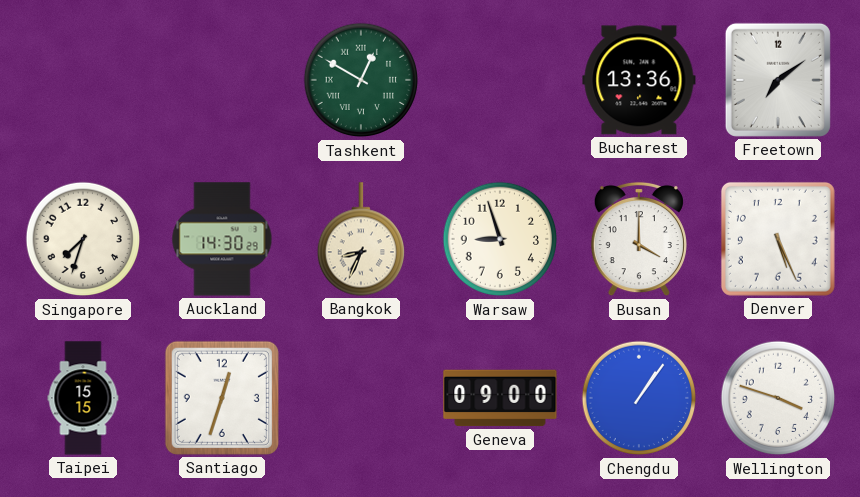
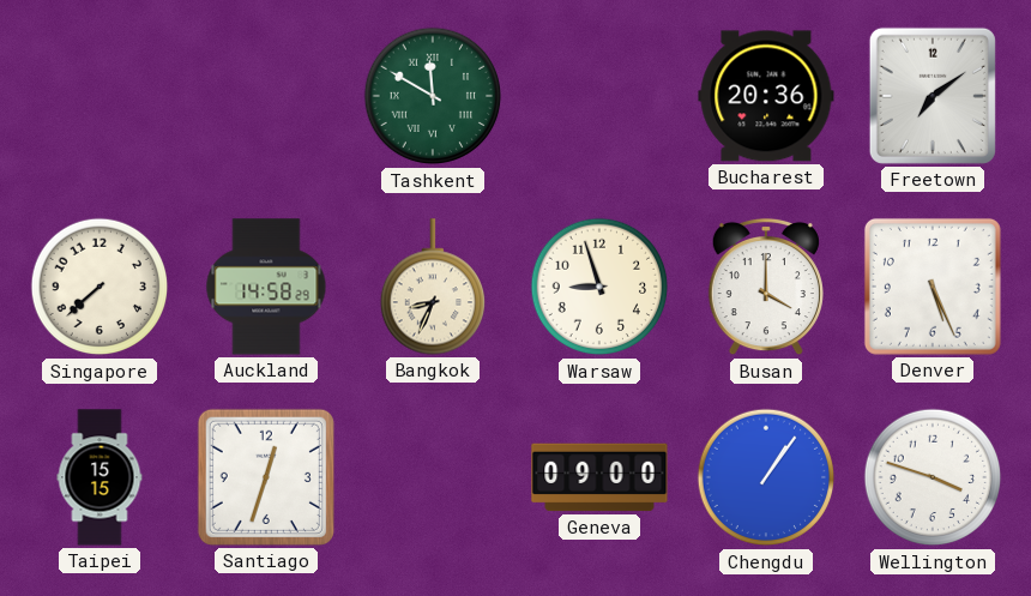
Tashkent: 12:50 -> 11:50 (433, 96)
Bucharest: 13:36 -> 20:36 (766, 96)
Singapore: 7:33 -> 7:38 (100, 287)
Auckland: 14:30 -> 14:58 (266, 287)
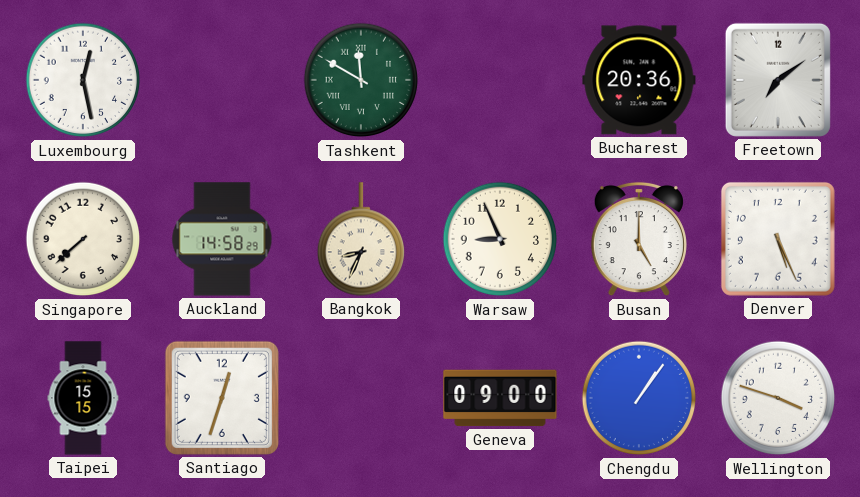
Luxembourg: none -> 12:28 (83, 80)
Warsaw: 8:57 -> 8:56 (500, 239)
Busan: 4:00 -> 5:00 (639, 239)
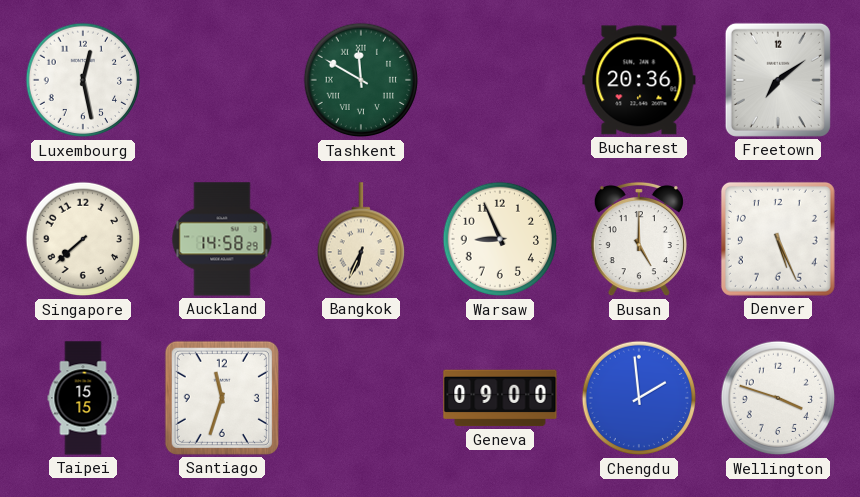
Bangkok: 8:34 -> 6:34 (360, 239)
Santiago: 12:33 -> 11:33 (222, 398)
Chengdu: 1:06 -> 1:59 (639, 398)
